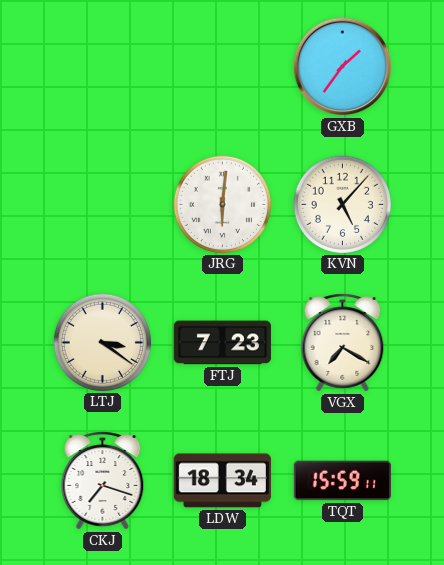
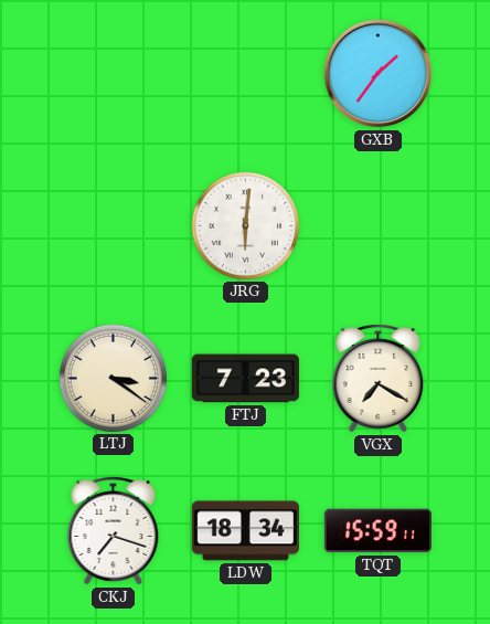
KVN: 5:07 -> none (342, 204)
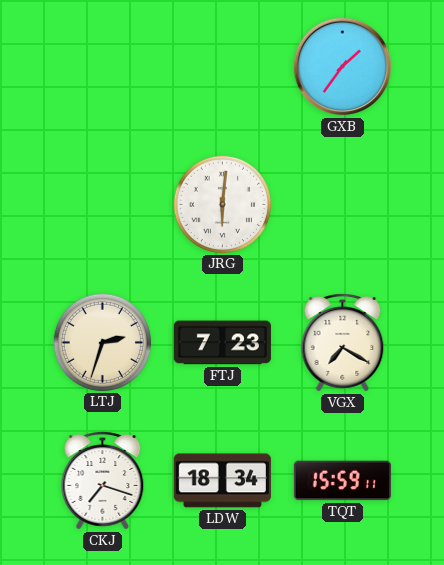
LTJ: 3:21 -> 2:33 (102, 342)
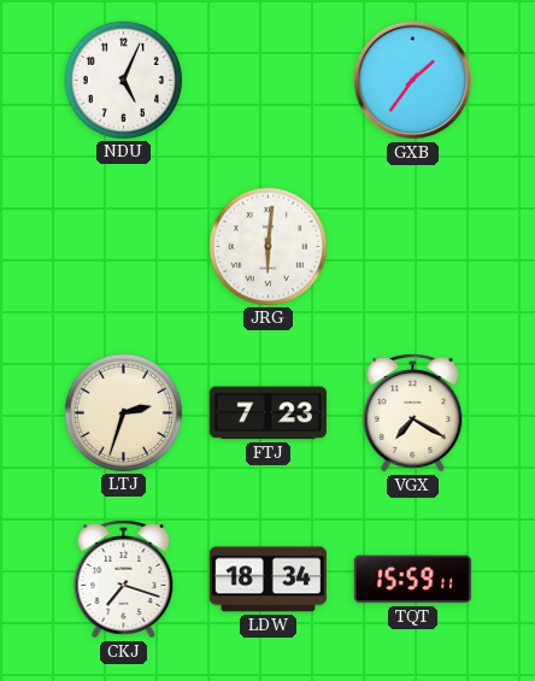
NDU: none -> 5:04 (123, 80)
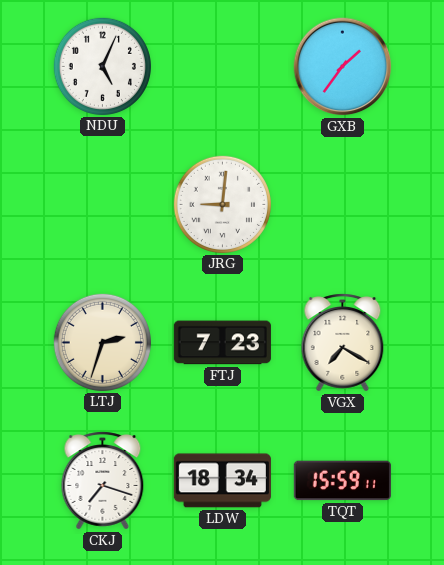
JRG: 6:01 -> 9:01 (222, 204)
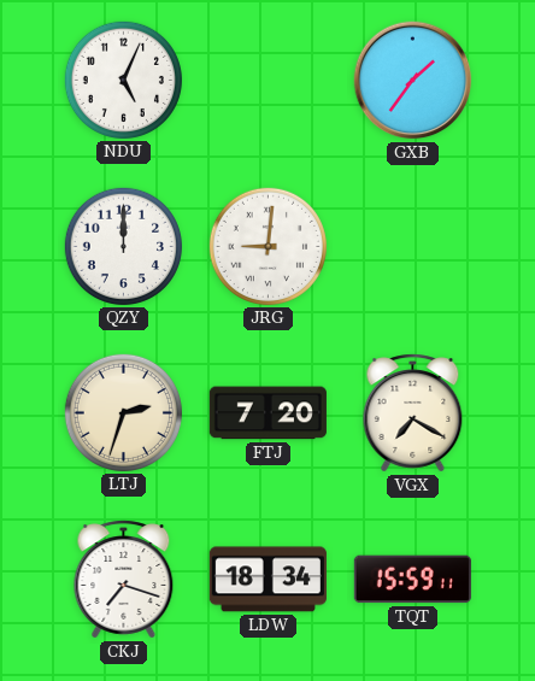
QZY: none -> 12:00 (123, 246)
FTJ: 7:23 -> 7:20 (267, 413)
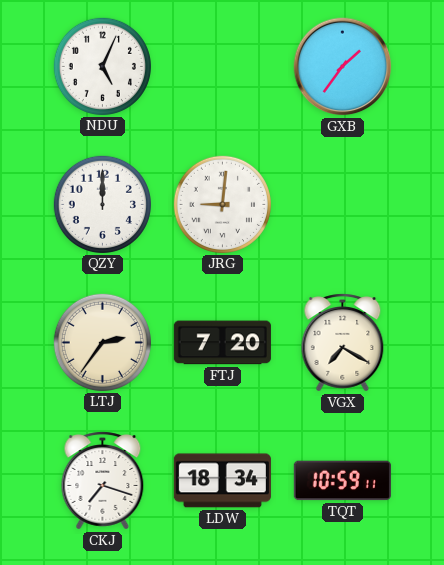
LTJ: 2:33 -> 2:36 (102, 342)
TQT: 15:59 -> 10:59 (342, 481)
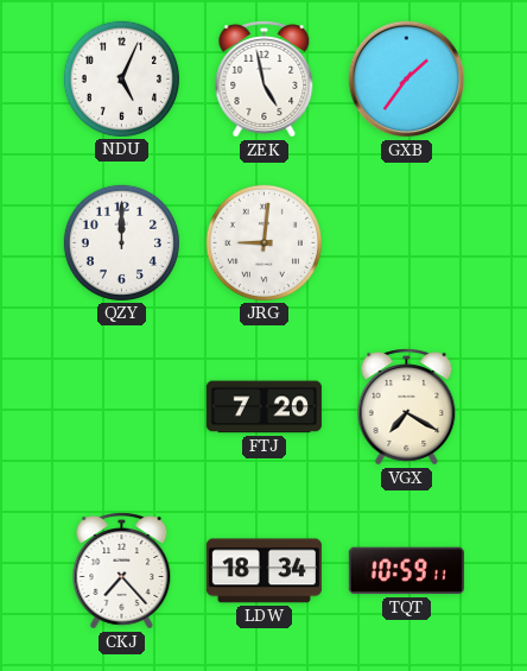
ZEK: none -> 4:58 (265, 80)
LTJ: 2:36 -> none (102, 342)
CKJ: 7:18 -> 7:23 (122, 571)
